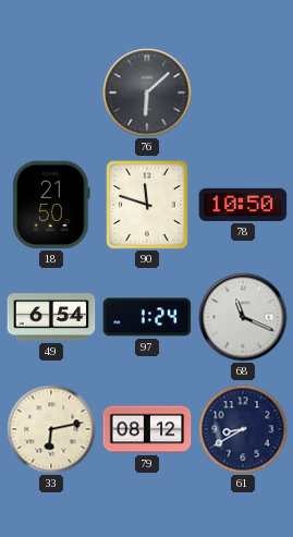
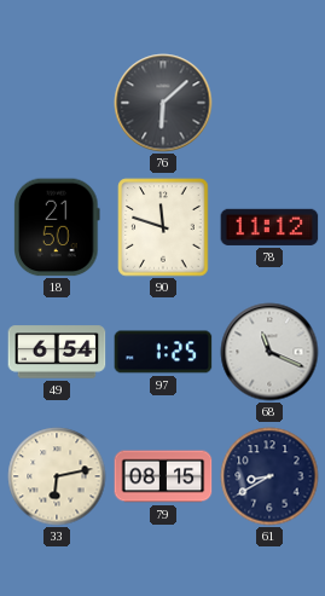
78: 10:50 -> 11:12 (269, 227)
97: 1:24 -> 1:25 (163, 352)
79: 08:12 -> 08:15 (163, 476)
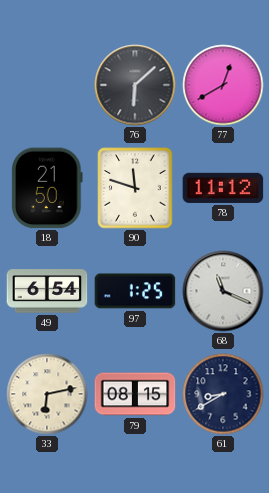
77: none -> 12:40 (223, 85)
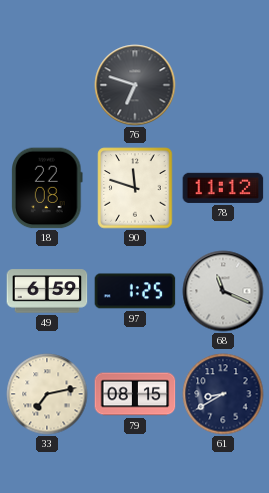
76: 6:08 -> 6:48 (135, 85)
77: 12:40 -> none (223, 85)
18: 21:50 -> 22:08 (47, 188)
49: 6:54 -> 6:59 (47, 291)
33: 6:13 -> 7:13 (47, 394)
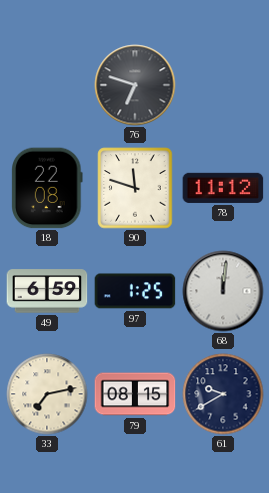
68: 11:19 -> 12:01 (223, 291)
61: 8:40 -> 9:40 (223, 394)
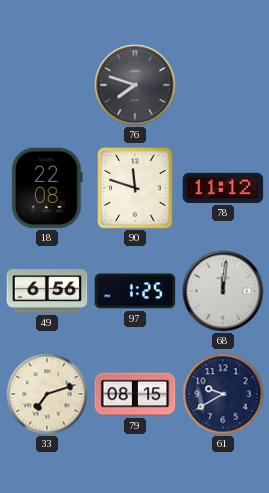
76: 6:48 -> 7:48 (135, 85)
49: 6:59 -> 6:56 (47, 291)
33: 7:13 -> 7:12 (47, 394)
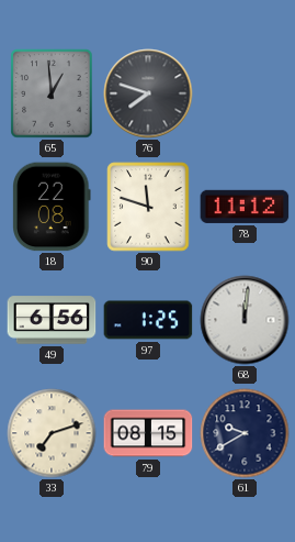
65: none -> 12:59 (52, 93)
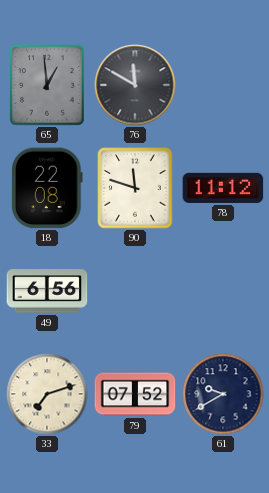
76: 7:48 -> 11:50 (135, 85)
97: 1:25 -> none (148, 320)
68: 12:01 -> none (245, 320)
79: 08:15 -> 07:52 (135, 394)
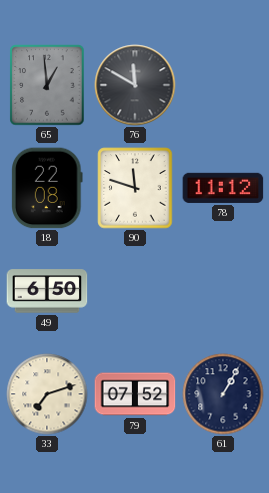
49: 6:56 -> 6:50 (47, 291)
61: 9:40 -> 1:05 (223, 394)
